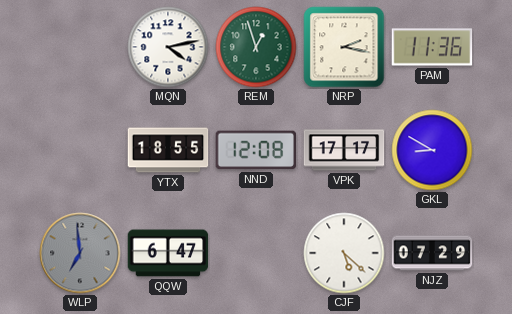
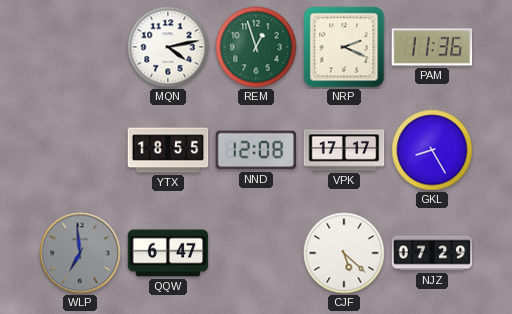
NRP: 2:17 -> 2:19 (344, 47)
GKL: 8:50 -> 8:25 (432, 150)
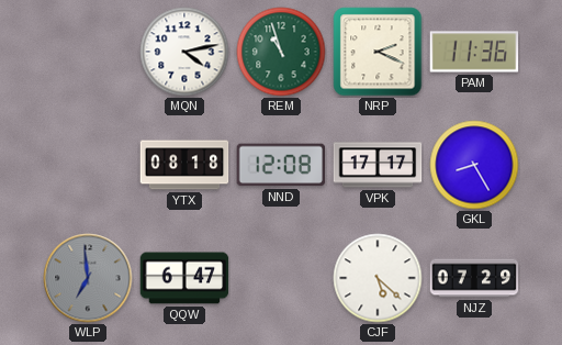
REM: 12:57 -> 10:57 (281, 52)
YTX: 18:55 -> 08:18 (184, 165)
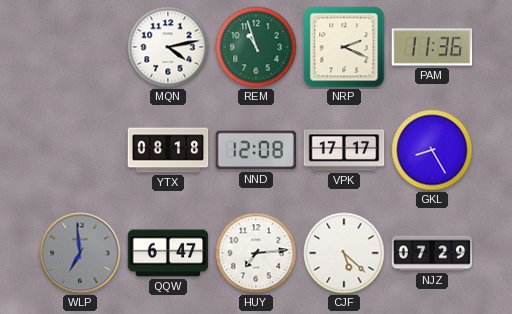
HUY: none -> 7:14 (256, 253)
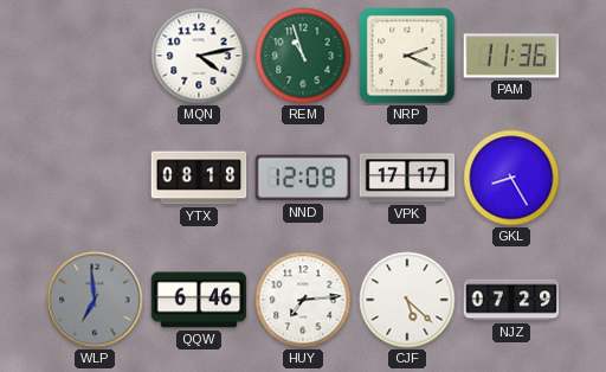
QQW: 6:47 -> 6:46 (199, 300)
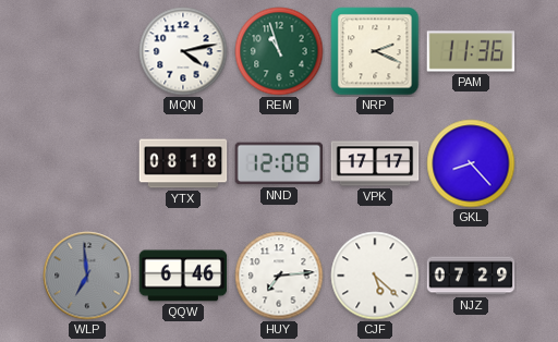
GKL: 8:25 -> 8:23 (471, 163)
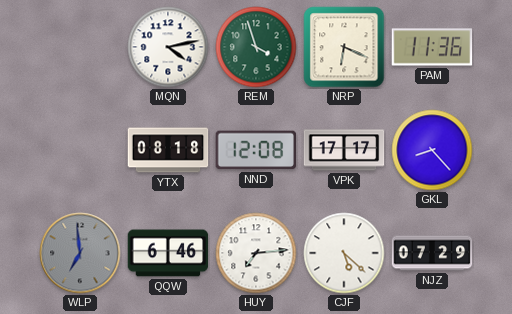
REM: 10:57 -> 3:57 (256, 47)
NRP: 2:19 -> 6:19 (344, 47)
